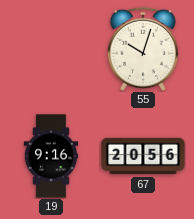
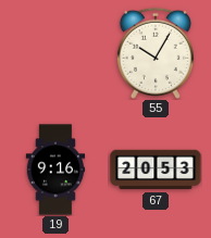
55: 10:03 -> 10:05 (156, 53)
67: 20:56 -> 20:53 (156, 170)
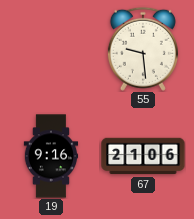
55: 10:05 -> 9:29 (143, 49)
67: 20:53 -> 21:06 (143, 156)
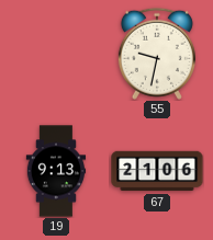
55: 9:29 -> 9:32 (157, 54)
19: 9:16 -> 9:13 (56, 171)
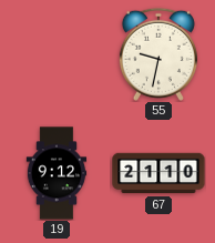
19: 9:13 -> 9:12 (57, 173)
67: 21:06 -> 21:10 (158, 173)
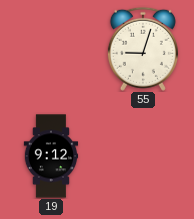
55: 9:32 -> 9:03 (143, 49)
67: 21:10 -> none (158, 173)
